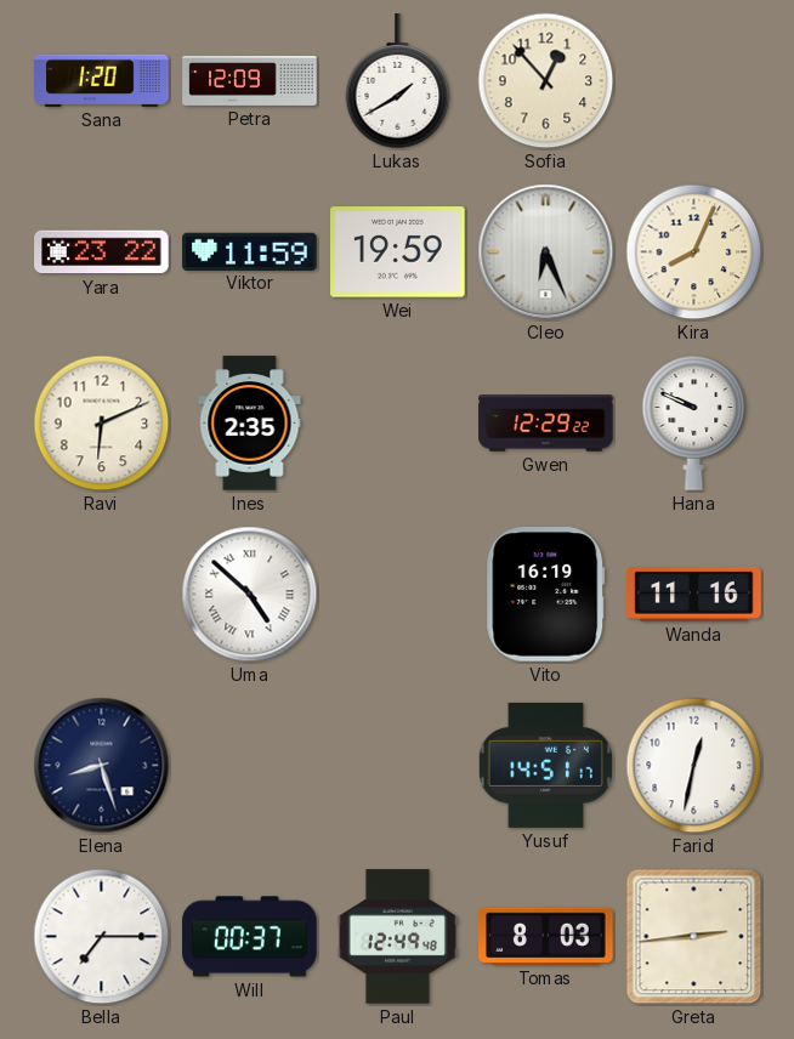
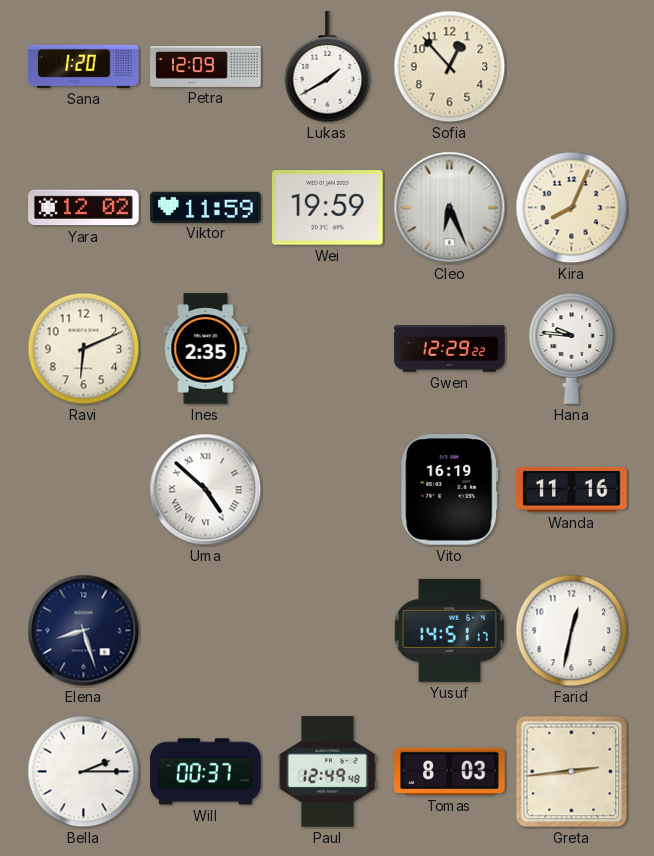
Yara: 23:22 -> 12:02 (84, 208)
Hana: 9:49 -> 9:46 (572, 348)
Bella: 7:15 -> 2:15 (84, 772)
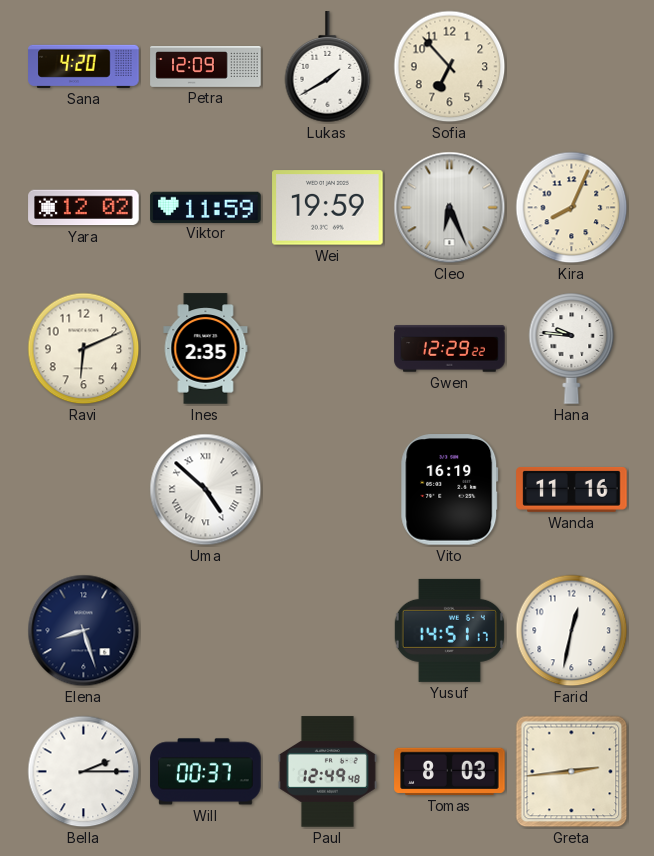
Sana: 1:20 -> 4:20 (84, 66)
Sofia: 12:53 -> 6:53 (450, 67)
